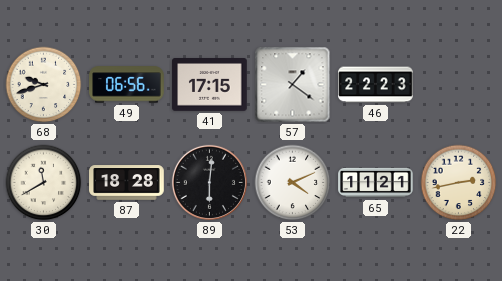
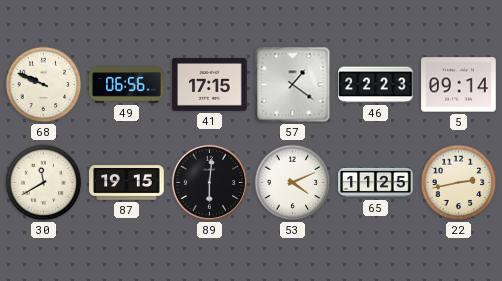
68: 9:42 -> 9:49 (44, 85)
5: none -> 09:14 (459, 85)
87: 18:28 -> 19:15 (127, 183)
65: 11:21 -> 11:25 (376, 183)
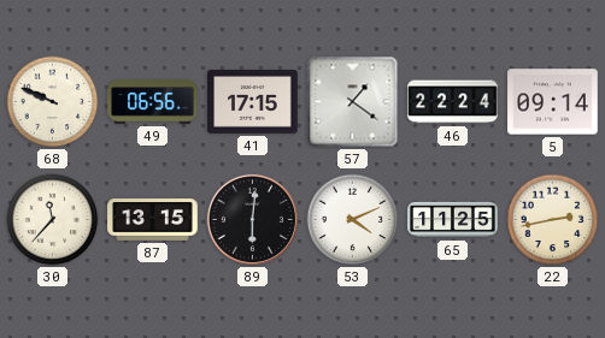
46: 22:23 -> 22:24 (453, 102)
30: 11:40 -> 11:37 (53, 220)
87: 19:15 -> 13:15 (153, 220)
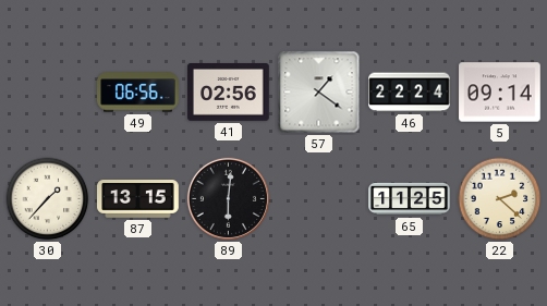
68: 9:49 -> none (53, 102)
41: 17:15 -> 02:56 (229, 93)
30: 11:37 -> 1:37 (48, 199)
53: 4:11 -> none (353, 220)
22: 2:43 -> 2:22 (500, 199)
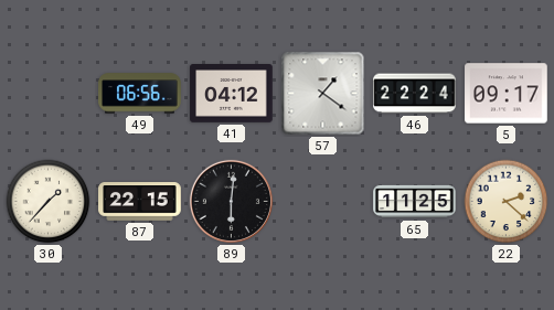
41: 02:56 -> 04:12 (232, 94)
5: 09:14 -> 09:17 (507, 94)
87: 13:15 -> 22:15 (140, 202)
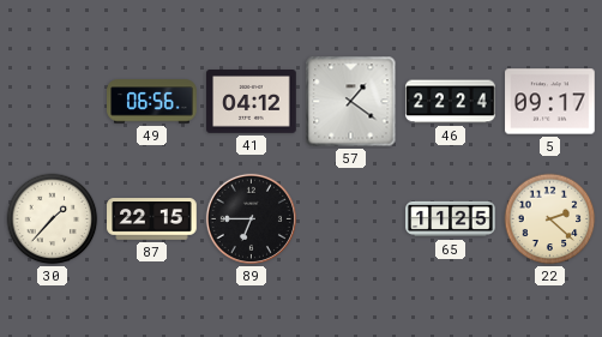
89: 6:01 -> 6:45 (251, 218)
